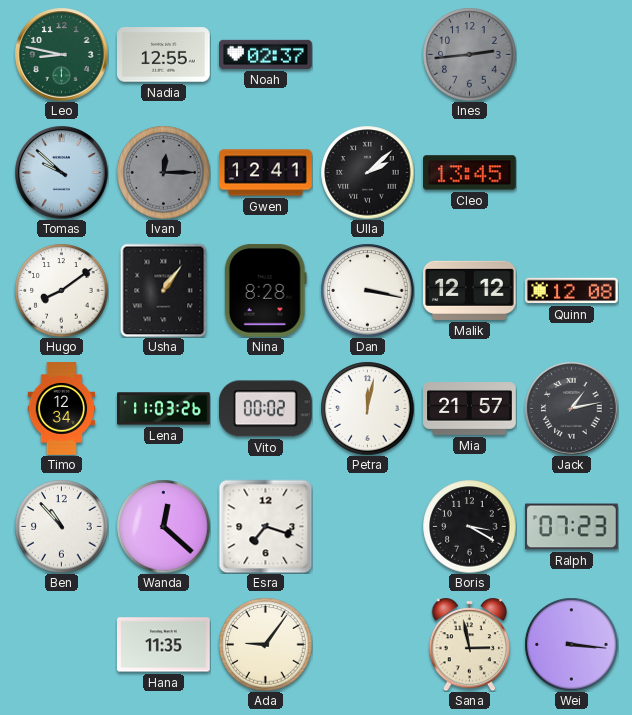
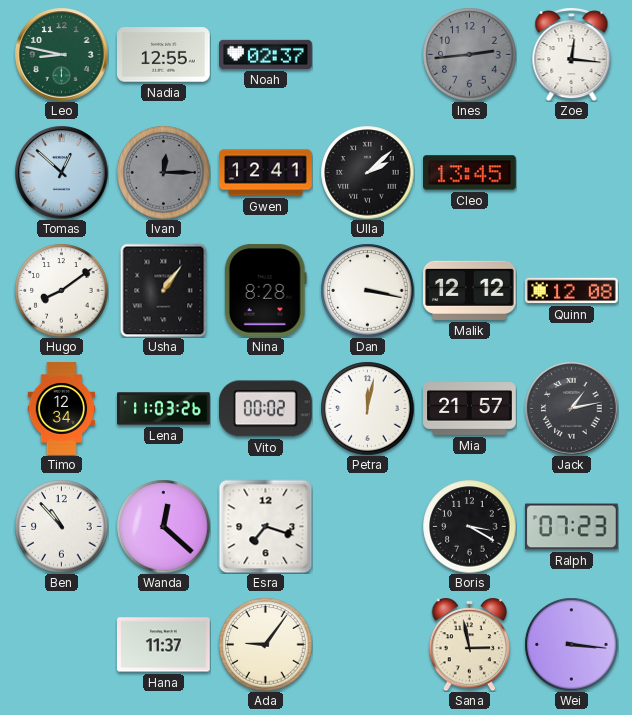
Zoe: none -> 12:16 (572, 55)
Tomas: 9:52 -> 12:52 (61, 172)
Hana: 11:35 -> 11:37 (164, 645)
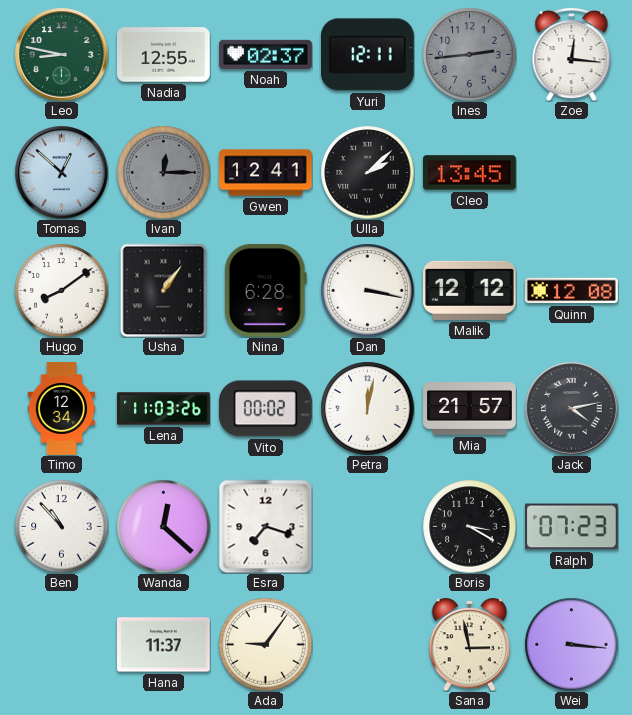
Yuri: none -> 12:11 (367, 55)
Nina: 8:28 -> 6:28 (265, 290)
Jack: 1:13 -> 4:13 (571, 408)
